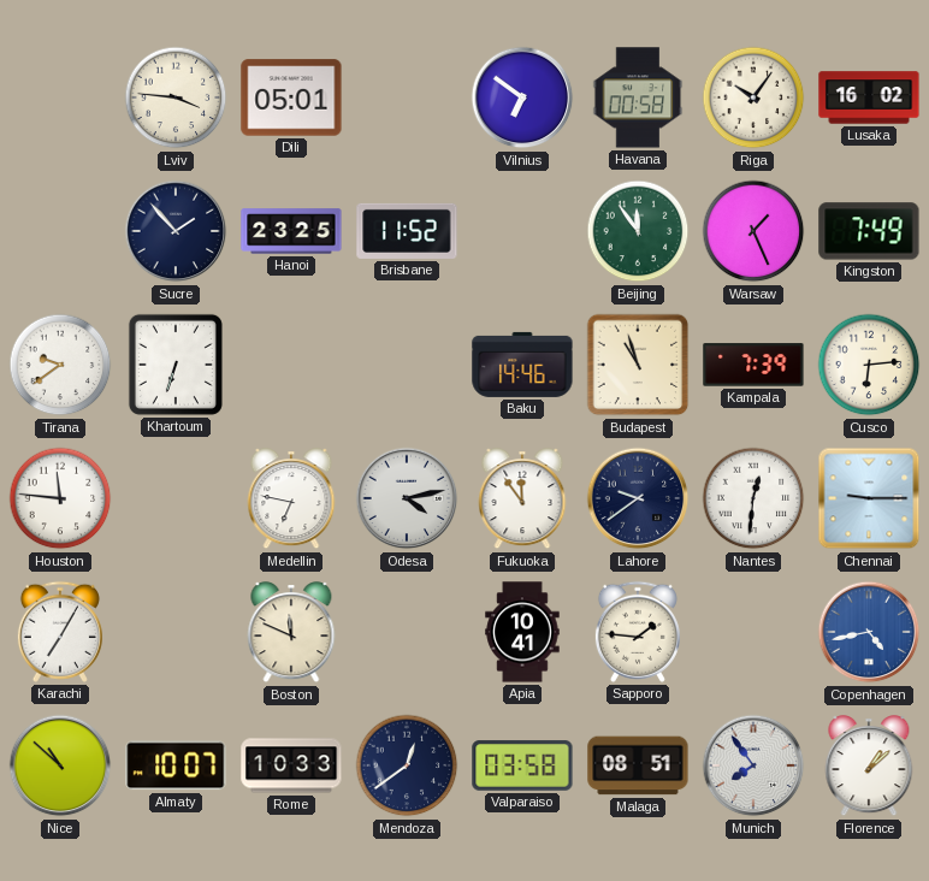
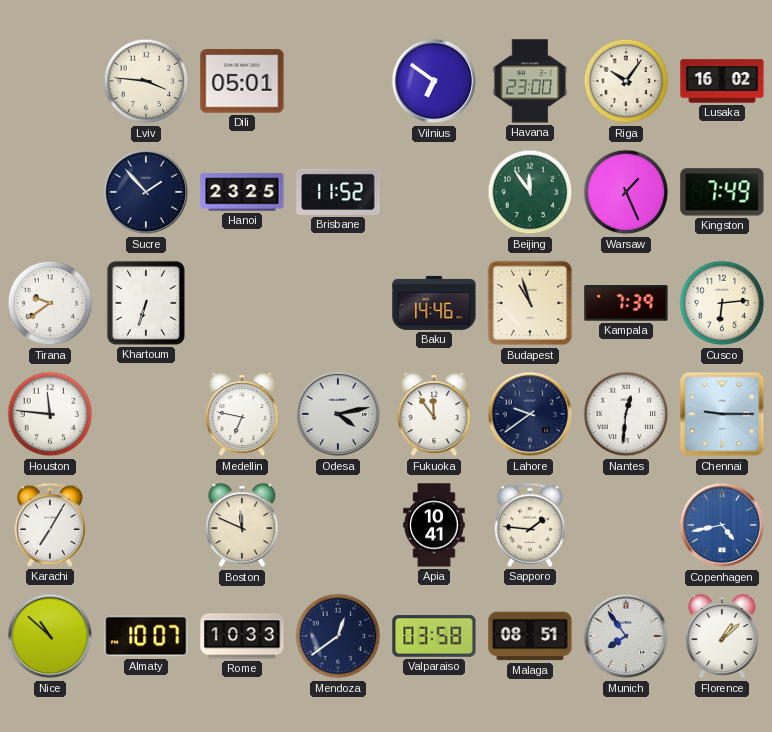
Havana: 00:58 -> 23:00 (530, 81)
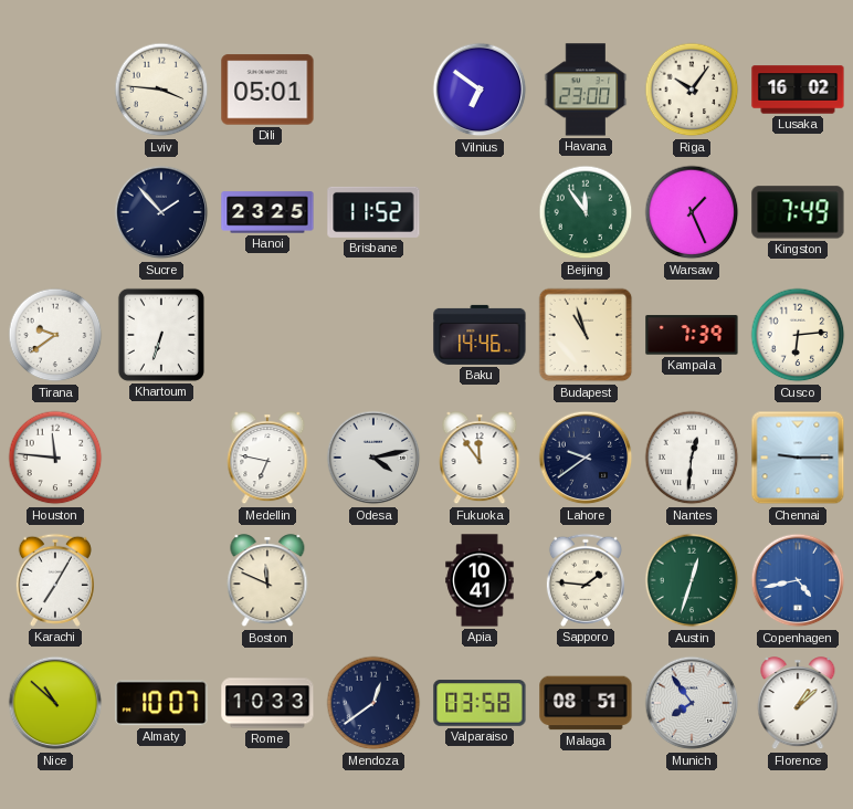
Austin: none -> 12:33 (692, 580)
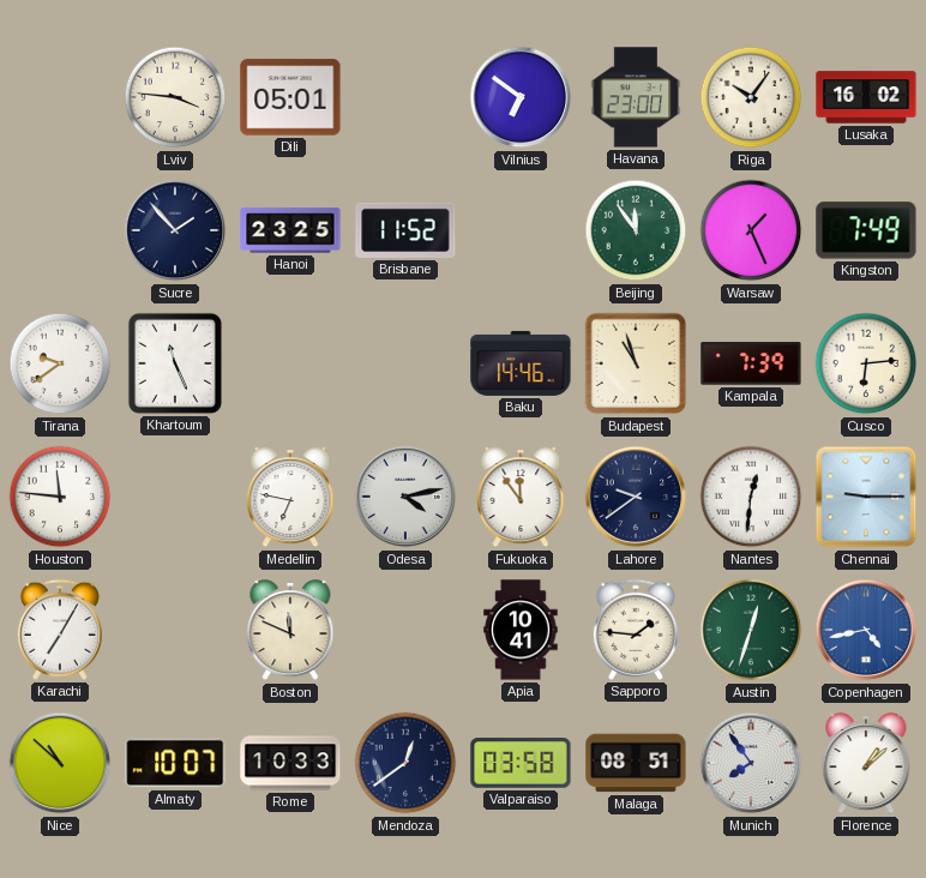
Khartoum: 6:33 -> 11:26 (175, 363)
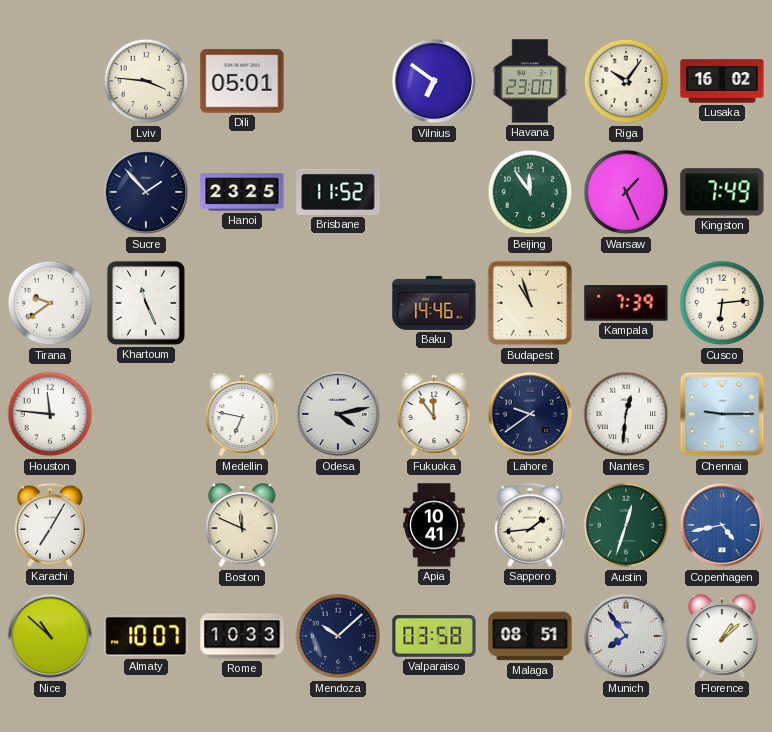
Sapporo: 1:46 -> 1:44 (530, 525)
Mendoza: 12:39 -> 10:08 (338, 636)
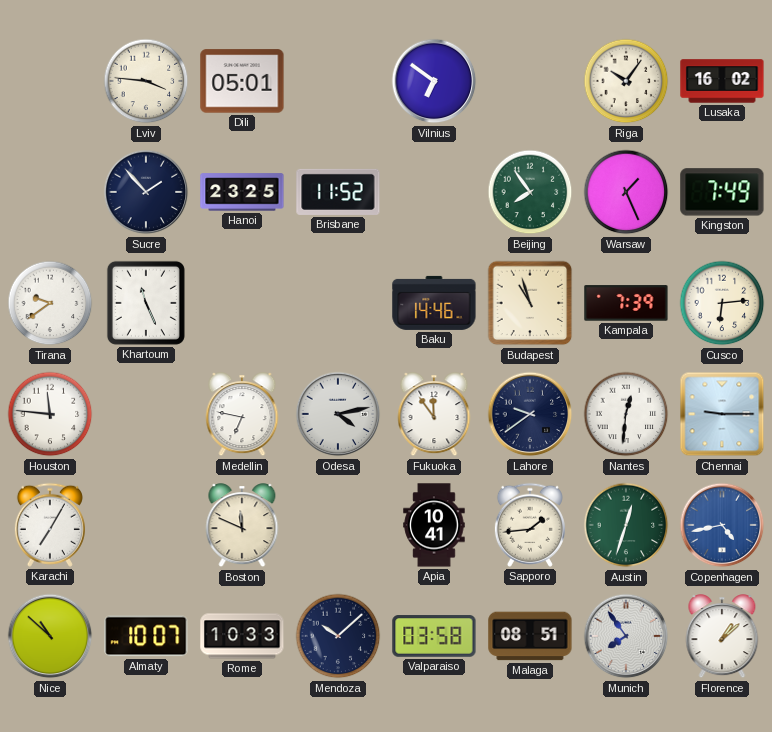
Havana: 23:00 -> none (530, 81)
Beijing: 11:54 -> 7:54 (530, 192)
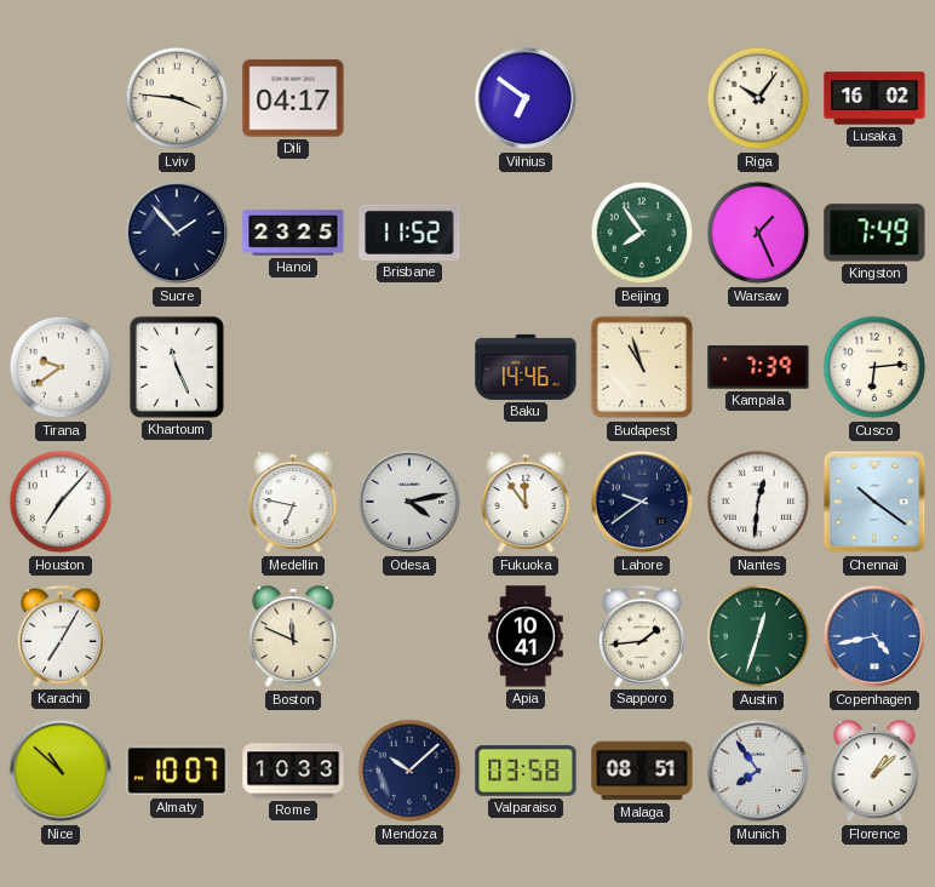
Dili: 05:01 -> 04:17 (293, 98)
Houston: 11:46 -> 7:07 (61, 502)
Chennai: 9:15 -> 10:21 (874, 502)
